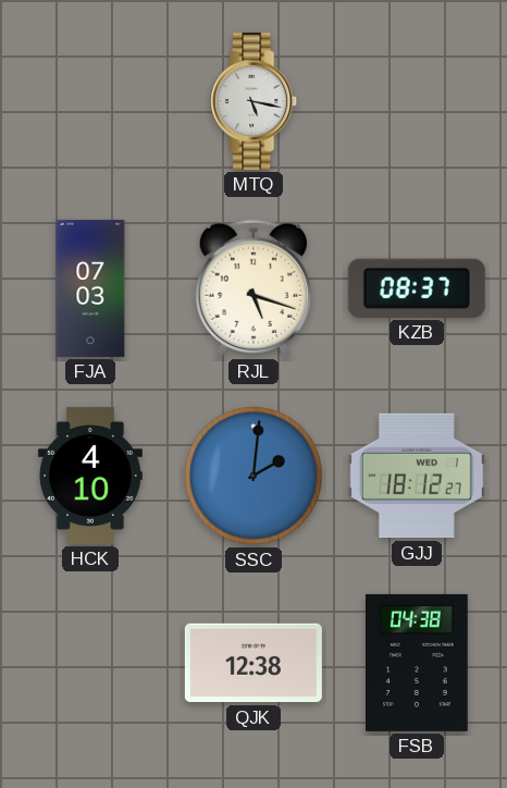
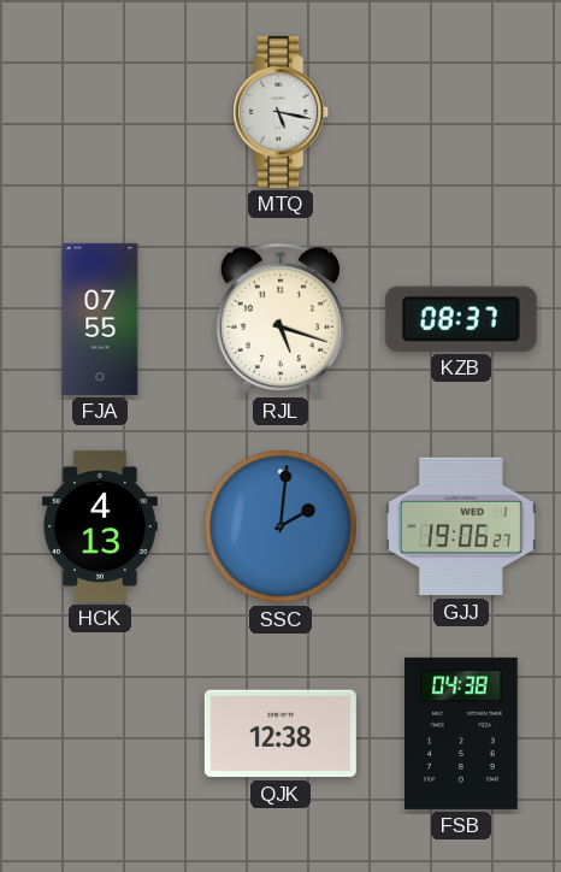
FJA: 07:03 -> 07:55 (100, 319)
HCK: 4:10 -> 4:13 (100, 526)
GJJ: 18:12 -> 19:06 (461, 526)
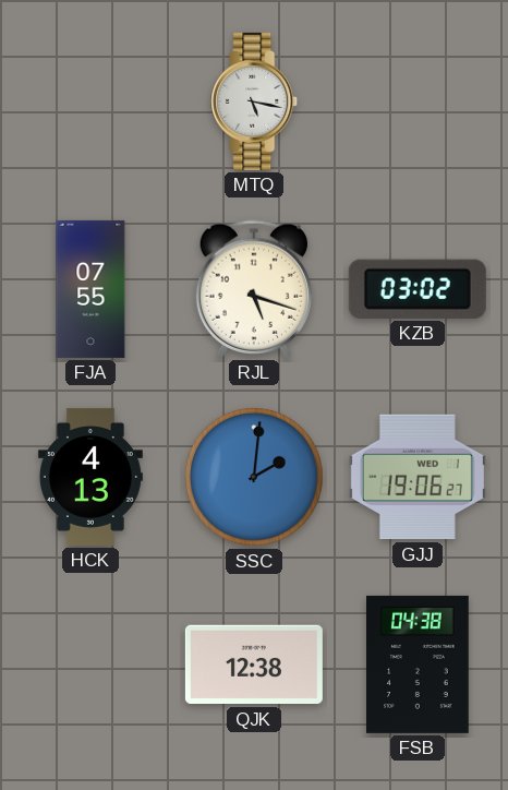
KZB: 08:37 -> 03:02 (418, 289)
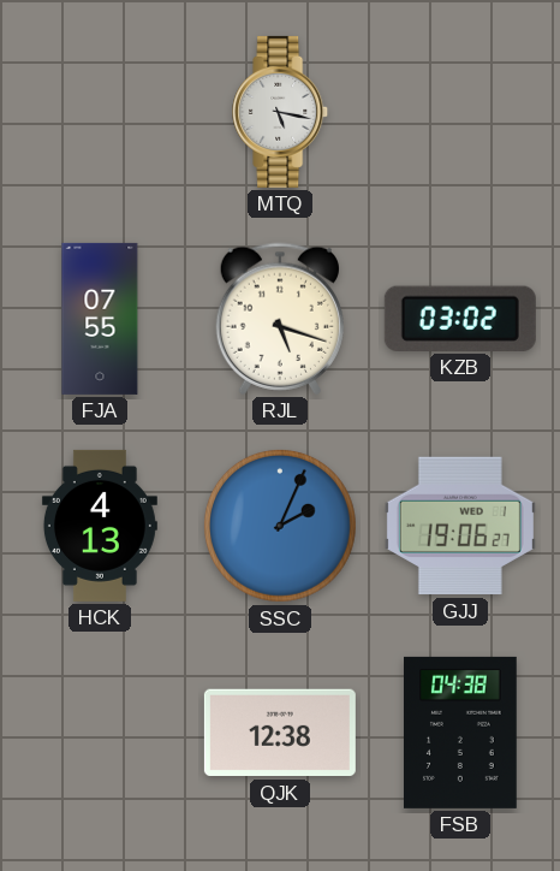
SSC: 2:01 -> 2:04 (280, 526)
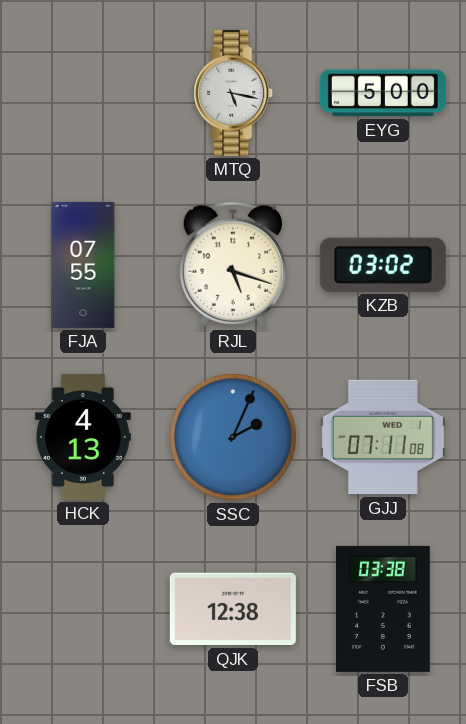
EYG: none -> 5:00 (383, 93)
GJJ: 19:06 -> 07:11 (383, 437)
FSB: 04:38 -> 03:38 (384, 609)
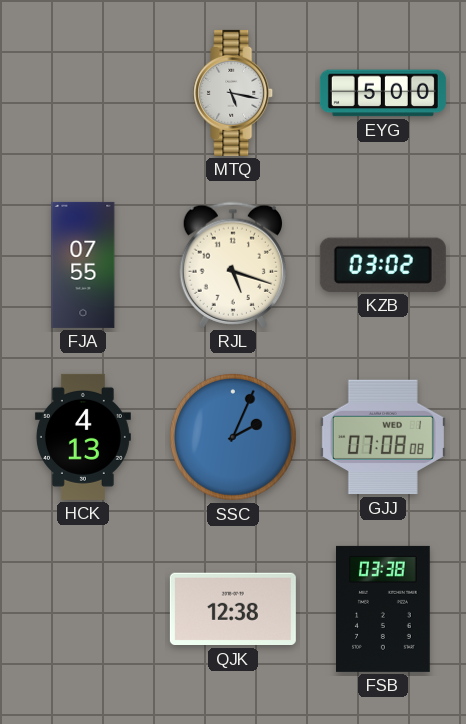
GJJ: 07:11 -> 07:08 (383, 437)
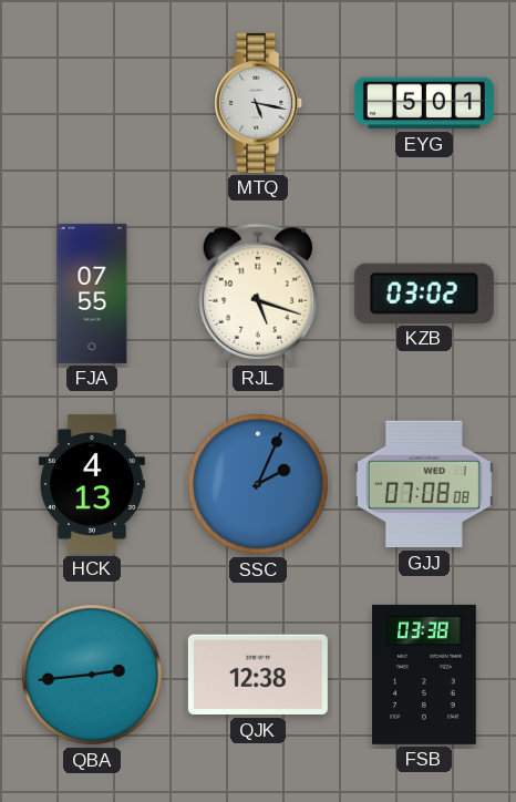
EYG: 5:00 -> 5:01 (424, 103)
QBA: none -> 2:44 (92, 675)
